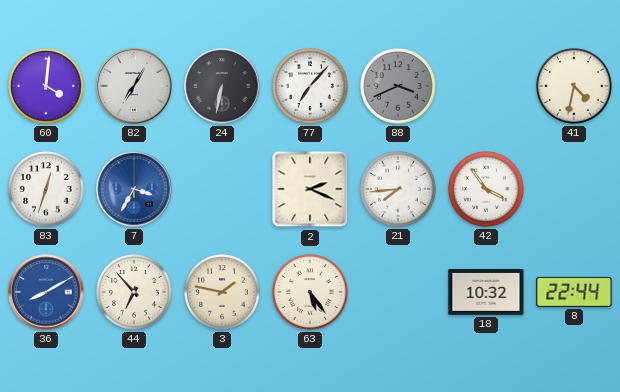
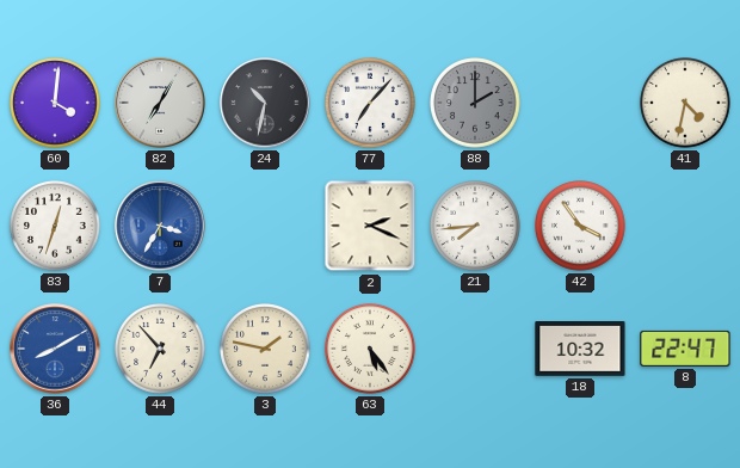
24: 6:32 -> 10:32 (265, 103)
88: 3:41 -> 2:00 (476, 104)
8: 22:44 -> 22:47 (685, 349)
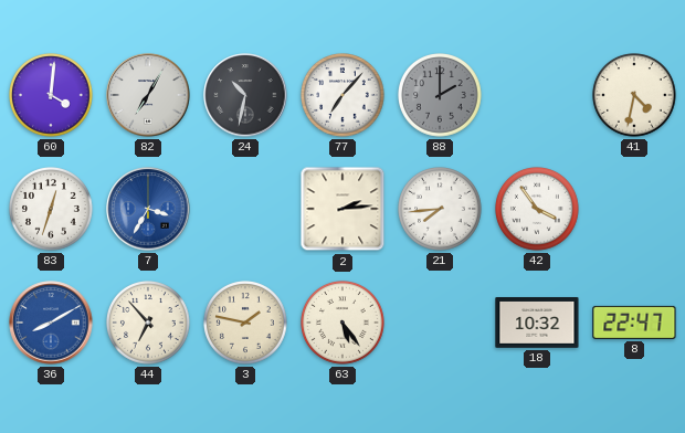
2: 2:19 -> 2:14 (342, 209)
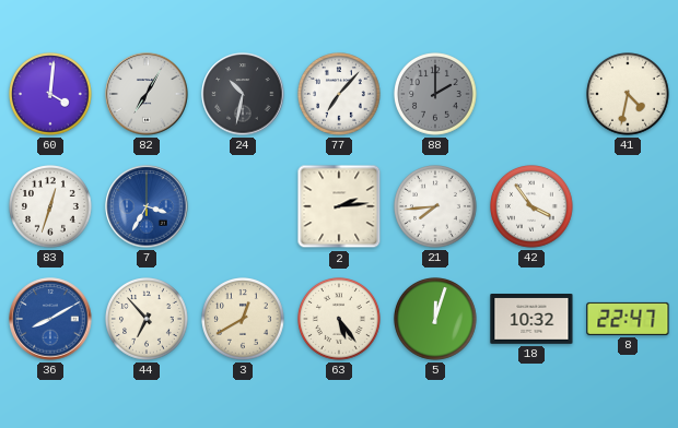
3: 1:47 -> 12:40 (244, 320)
5: none -> 12:03 (436, 320)
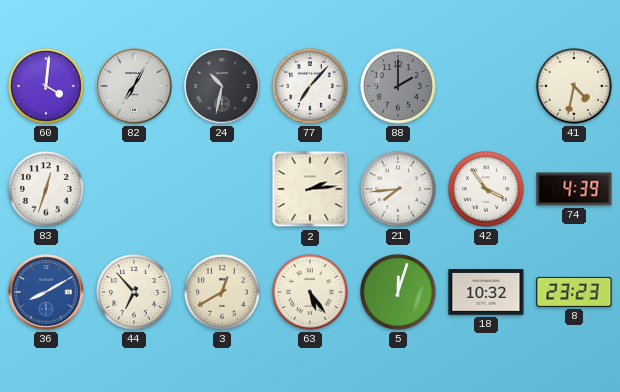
7: 3:35 -> none (147, 206)
74: none -> 4:39 (574, 189)
8: 22:47 -> 23:23 (574, 292)
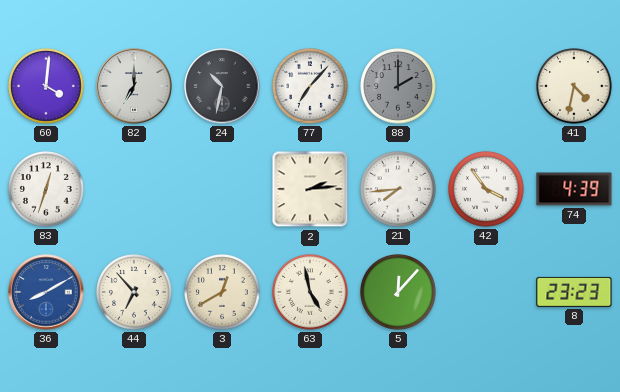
82: 7:05 -> 7:00 (134, 86)
63: 5:24 -> 4:58 (311, 293)
5: 12:03 -> 12:07 (399, 293)
18: 10:32 -> none (486, 293)
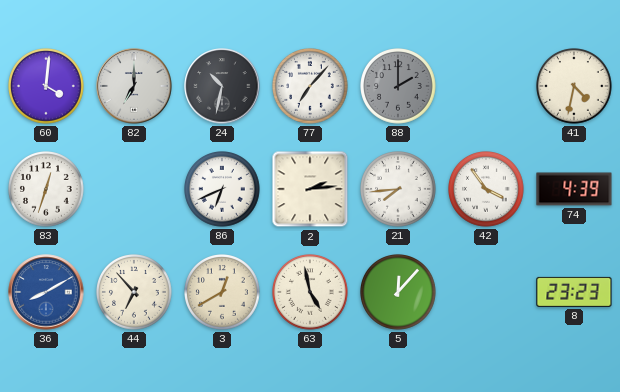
86: none -> 6:41 (223, 190)
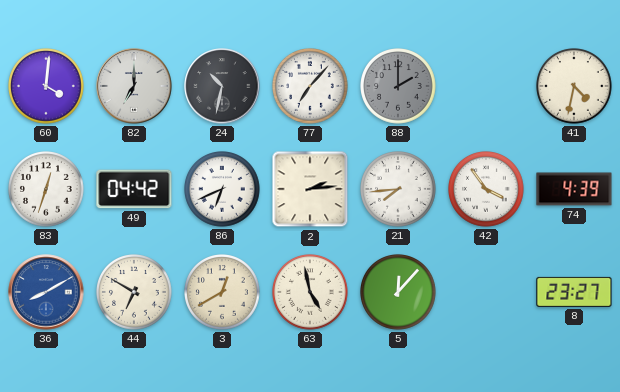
49: none -> 04:42 (134, 189)
44: 6:53 -> 6:50 (135, 293)
8: 23:23 -> 23:27 (574, 292)
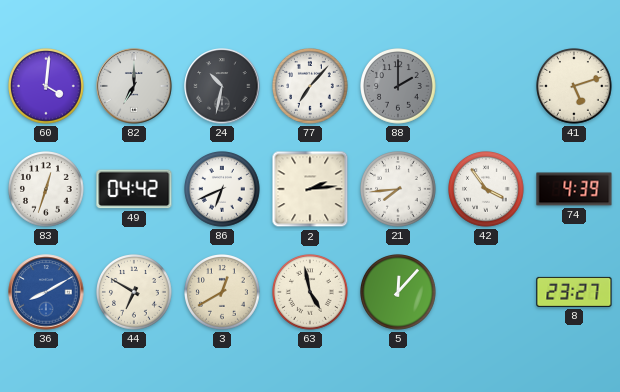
41: 4:32 -> 5:12 (575, 87)
